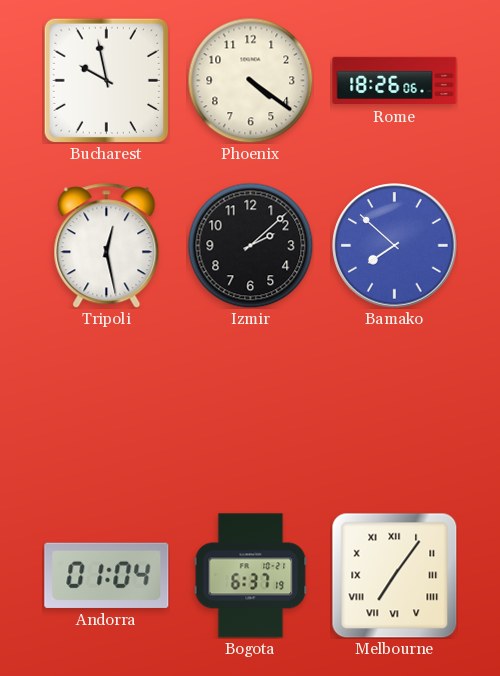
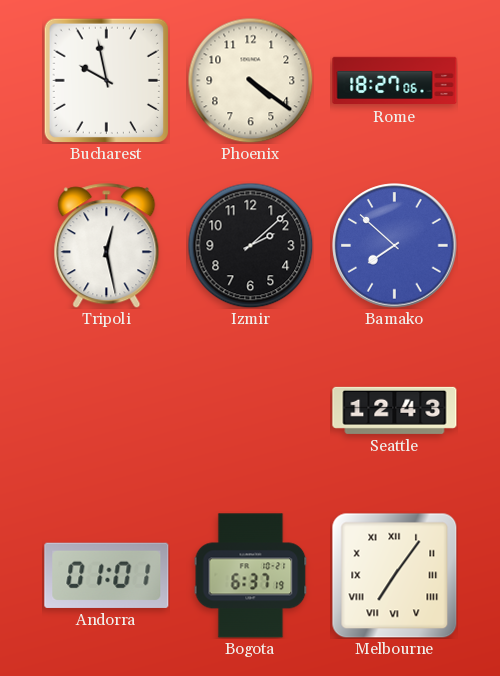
Rome: 18:26 -> 18:27 (395, 81)
Seattle: none -> 12:43 (395, 410)
Andorra: 01:04 -> 01:01 (107, 575)
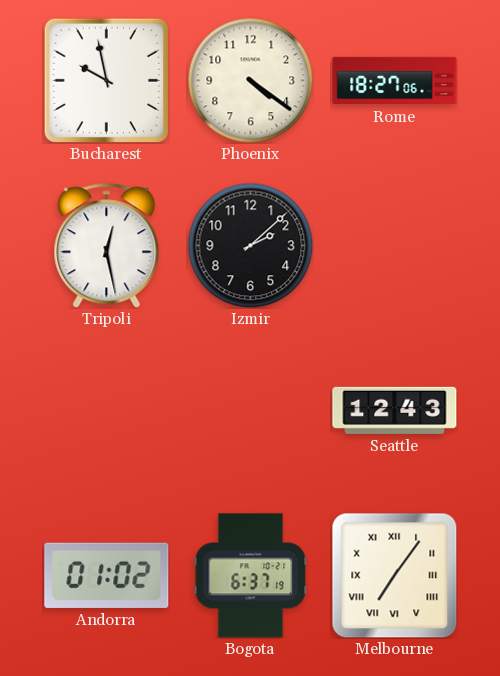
Bamako: 7:52 -> none (395, 246)
Andorra: 01:01 -> 01:02 (107, 575)
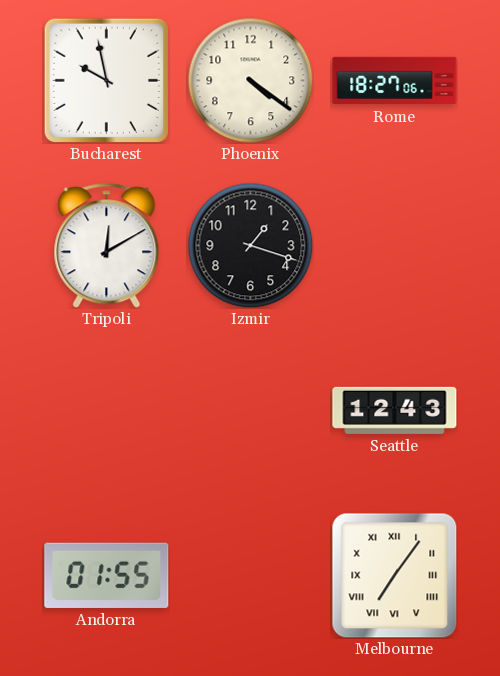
Tripoli: 12:28 -> 12:10 (107, 246)
Izmir: 2:08 -> 1:18 (250, 245)
Andorra: 01:02 -> 01:55 (107, 575)
Bogota: 6:37 -> none (251, 576)
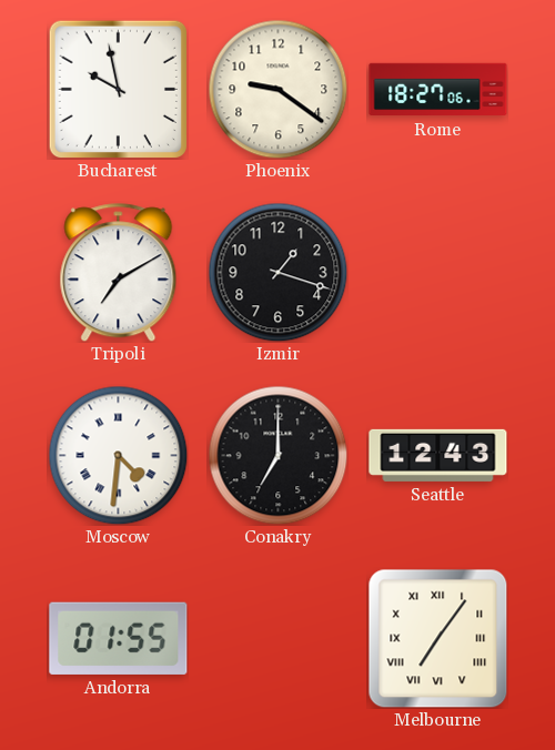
Phoenix: 4:21 -> 9:21 (277, 89)
Tripoli: 12:10 -> 7:10 (119, 273)
Moscow: none -> 4:31 (118, 455)
Conakry: none -> 7:00 (277, 455)
